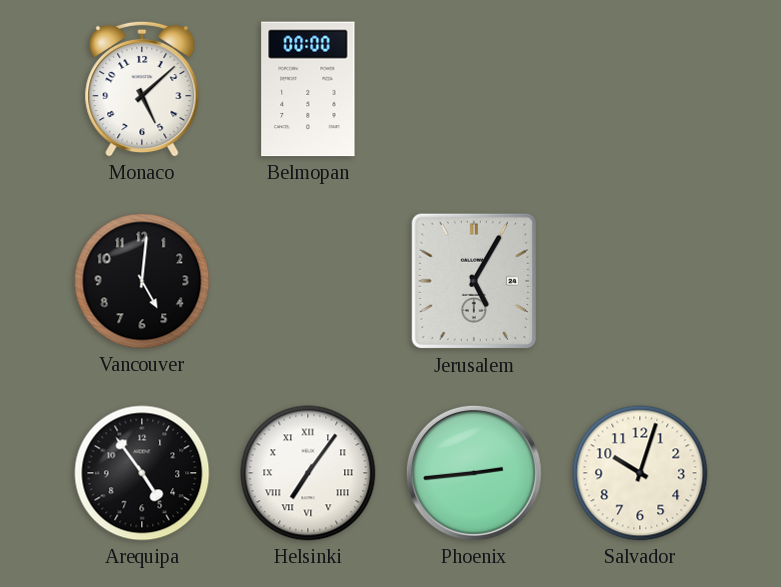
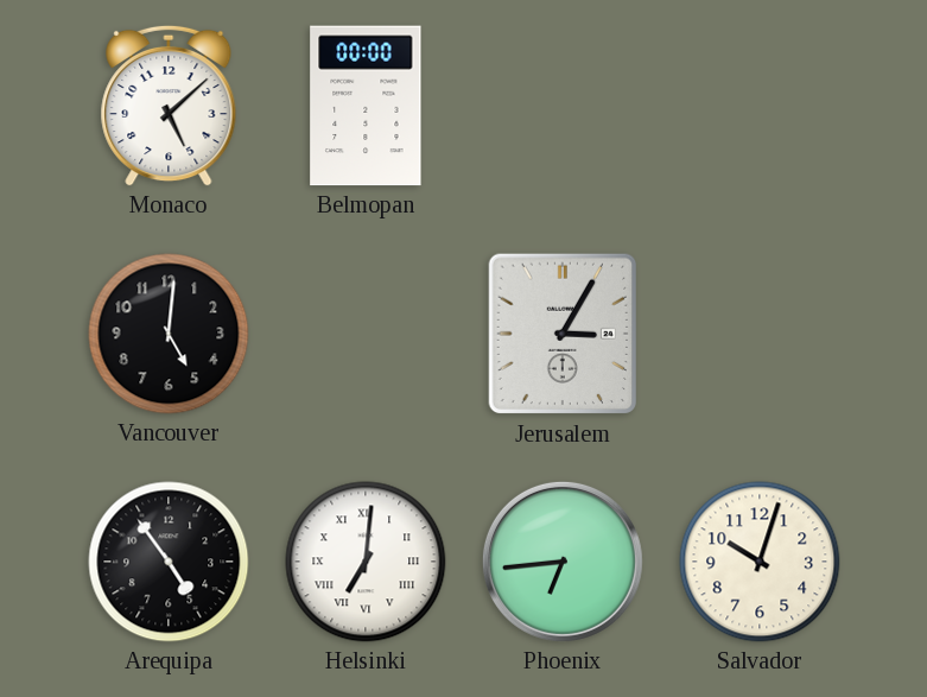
Jerusalem: 5:05 -> 3:05 (561, 334)
Helsinki: 7:06 -> 7:01 (366, 562)
Phoenix: 2:44 -> 6:44 (563, 562)
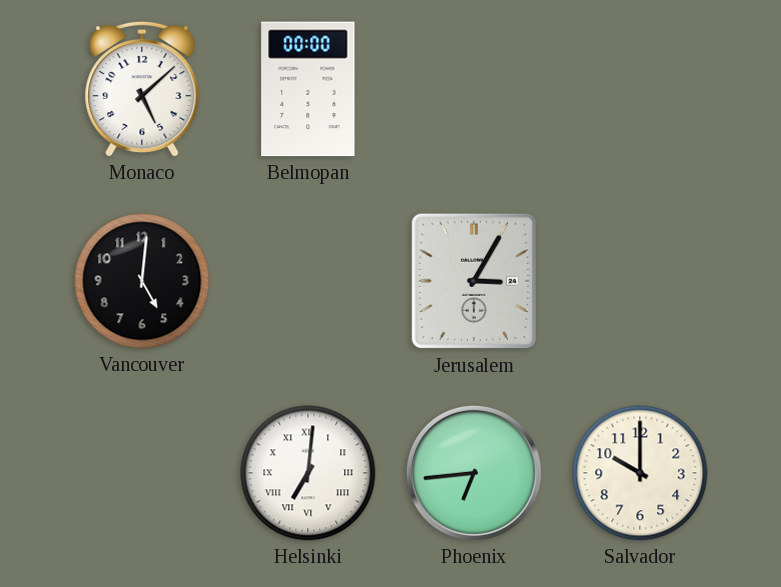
Arequipa: 4:54 -> none (169, 562)
Salvador: 10:03 -> 10:00 (640, 473)
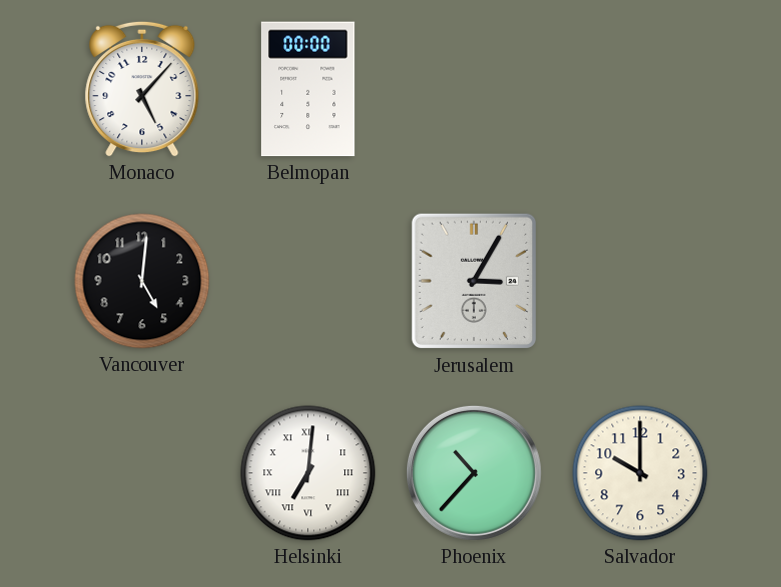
Monaco: 5:08 -> 5:07 (142, 89)
Phoenix: 6:44 -> 10:37 (474, 473)
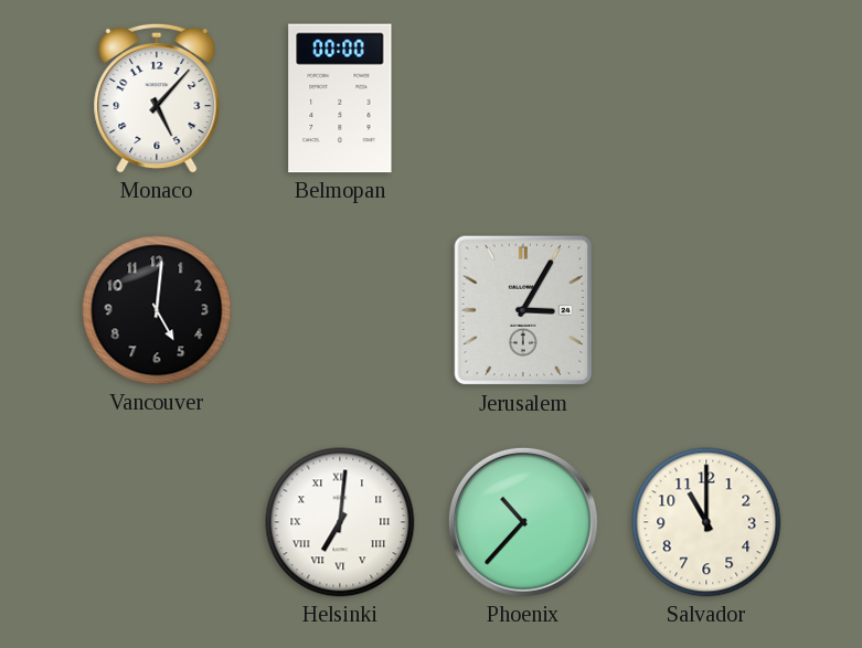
Salvador: 10:00 -> 11:00 (706, 522)
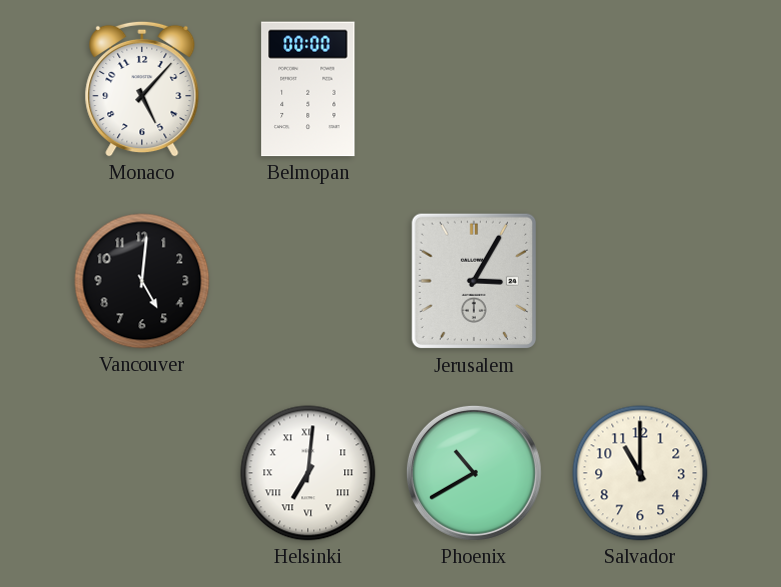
Phoenix: 10:37 -> 10:40 (474, 473)
